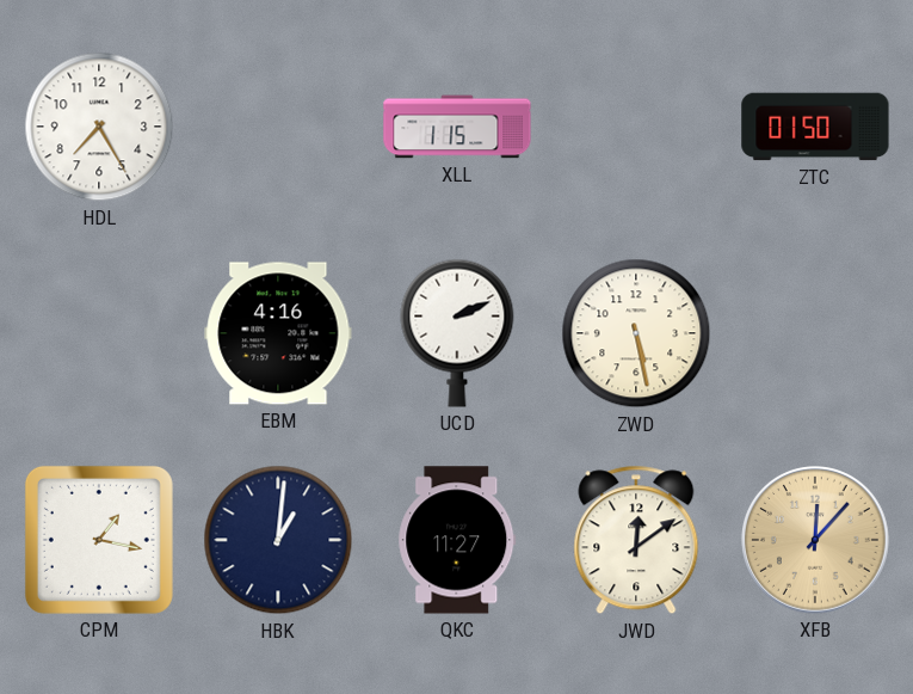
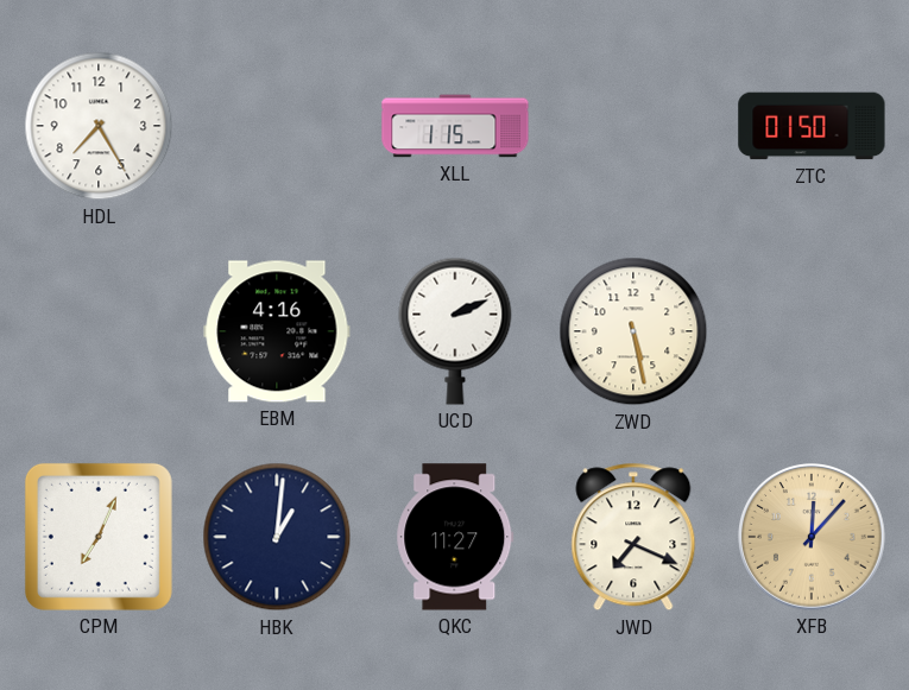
CPM: 1:17 -> 7:04 (99, 537)
JWD: 12:09 -> 7:19 (633, 537)
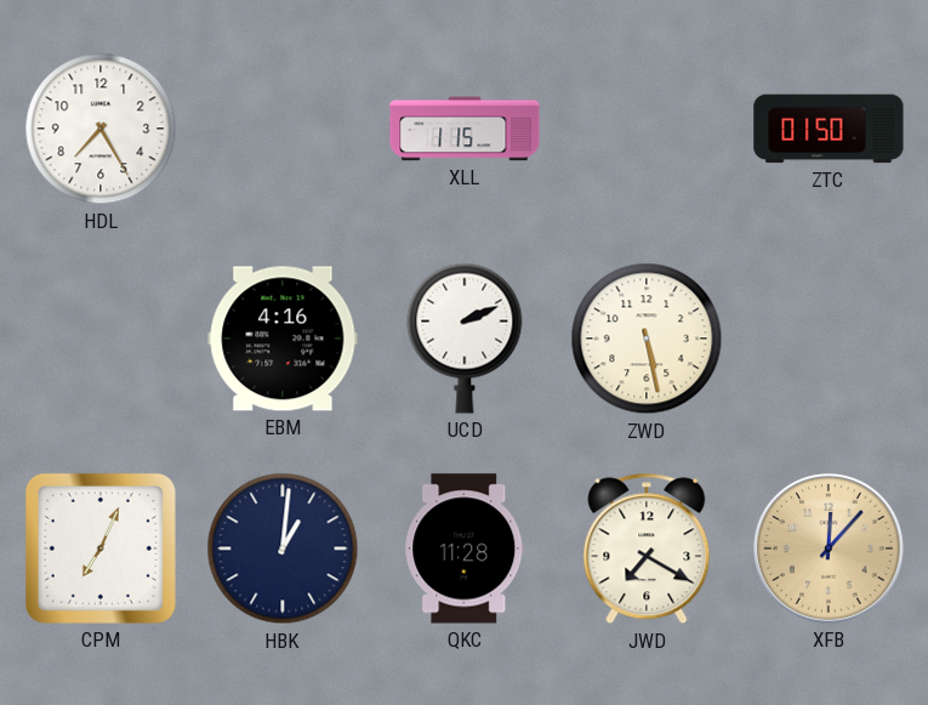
QKC: 11:27 -> 11:28 (465, 548)
JWD: 7:19 -> 7:20 (647, 548)
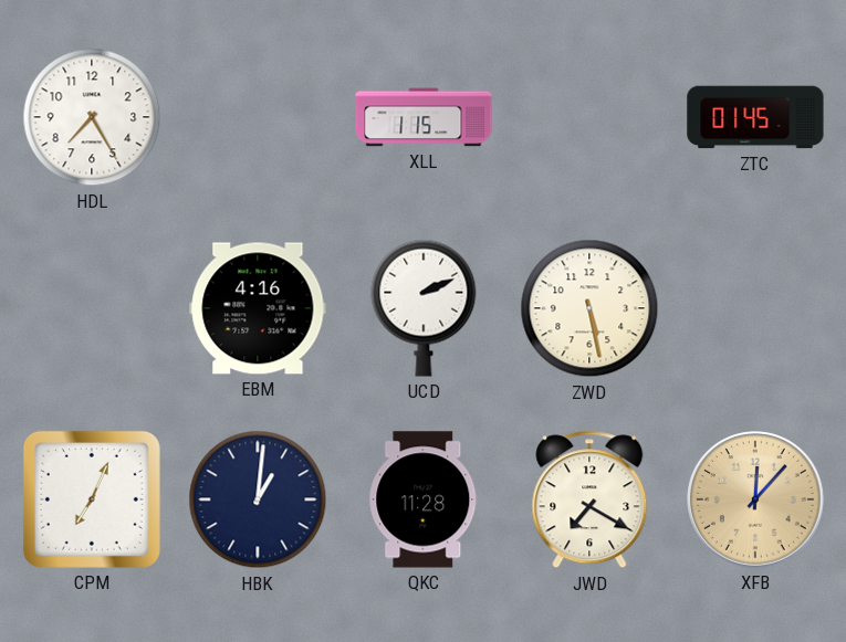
ZTC: 01:50 -> 01:45 (755, 117)
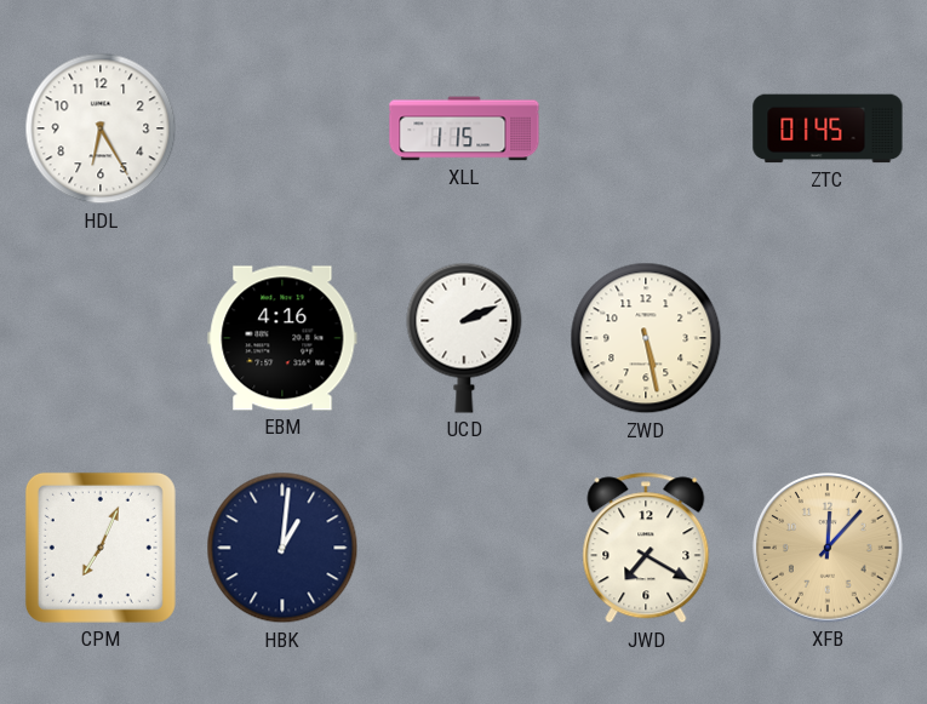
HDL: 7:25 -> 6:25 (101, 128)
QKC: 11:28 -> none (424, 499)
